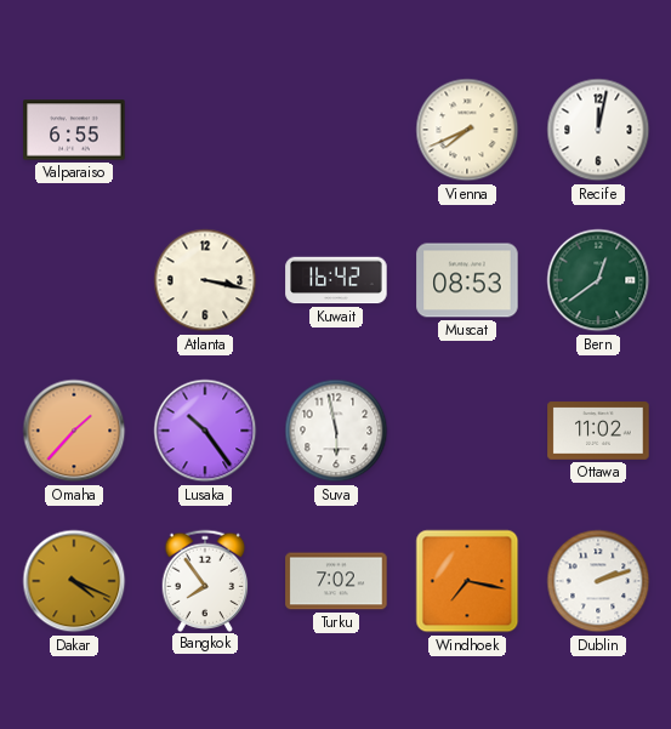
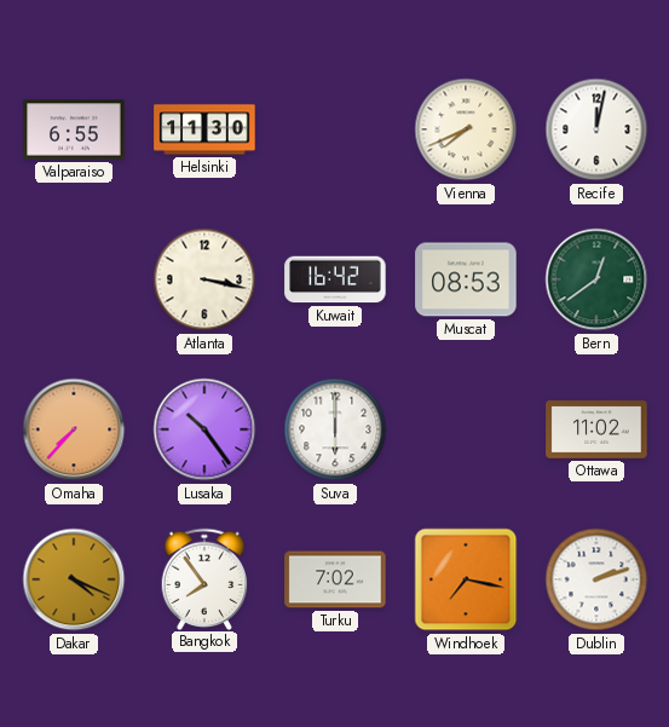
Helsinki: none -> 11:30 (204, 129)
Omaha: 1:37 -> 7:37 (74, 429)
Suva: 5:58 -> 6:00 (335, 429)
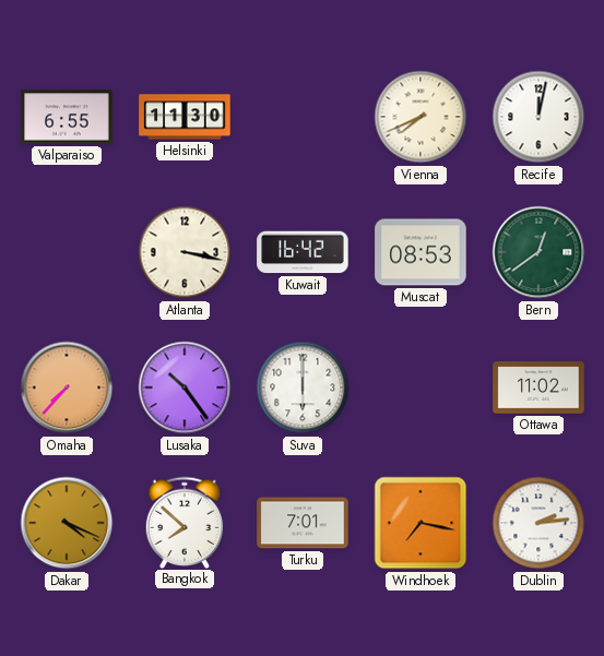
Bangkok: 7:54 -> 7:52 (185, 522)
Turku: 7:02 -> 7:01 (303, 523)
Dublin: 2:12 -> 2:14 (538, 523)
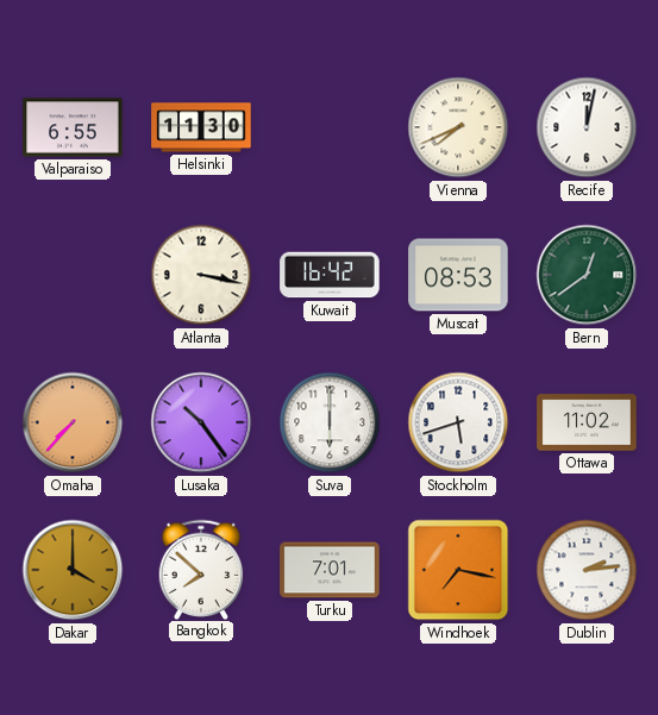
Stockholm: none -> 5:42 (458, 422)
Dakar: 4:19 -> 4:00 (73, 570)
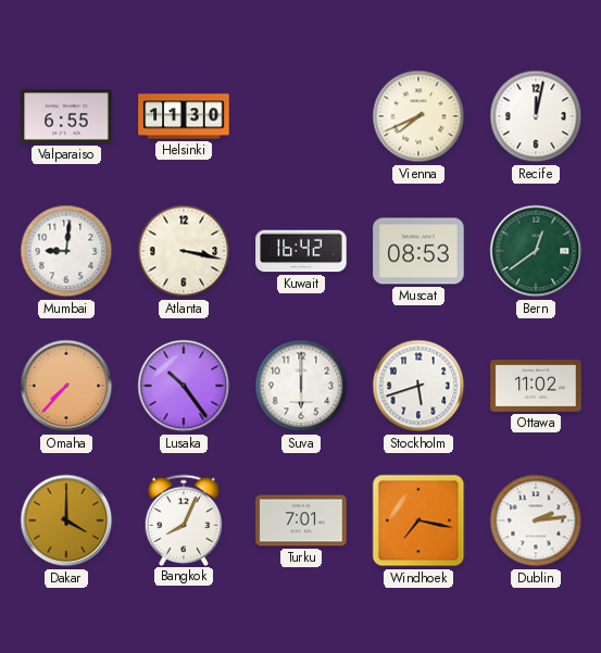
Mumbai: none -> 9:01 (66, 251)
Bangkok: 7:52 -> 8:04 (184, 519)
